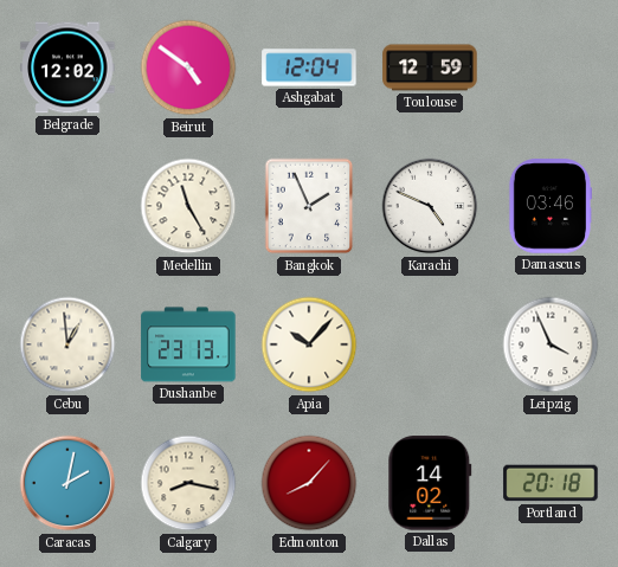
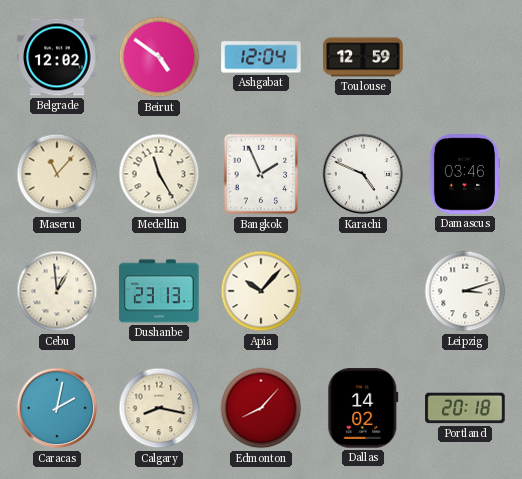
Maseru: none -> 11:07 (57, 174)
Leipzig: 3:56 -> 3:12 (465, 291)
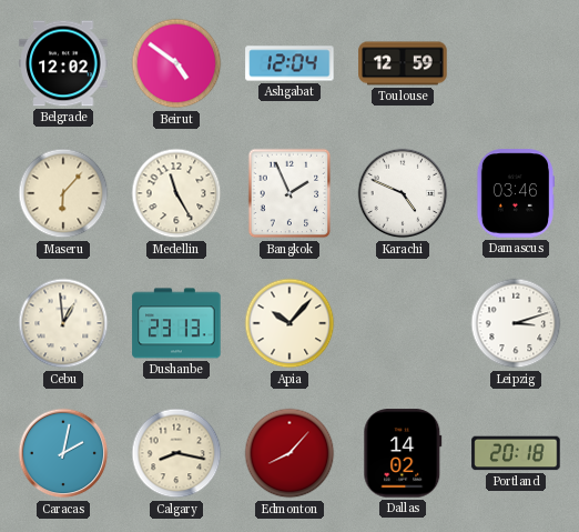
Maseru: 11:07 -> 6:07 (63, 193)
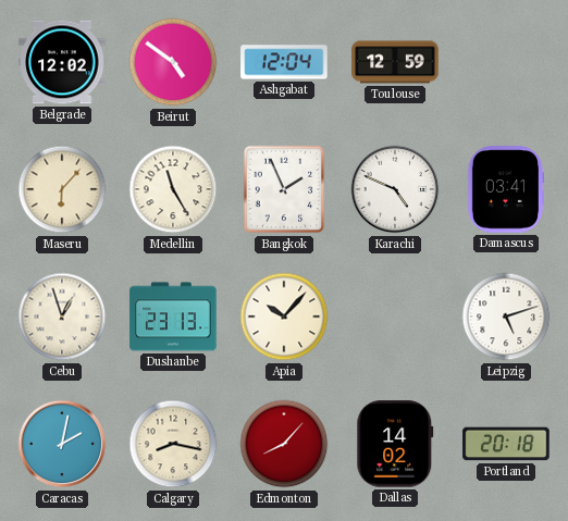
Damascus: 03:46 -> 03:41 (505, 189)
Cebu: 12:59 -> 12:57 (62, 317)
Leipzig: 3:12 -> 5:12 (506, 317)
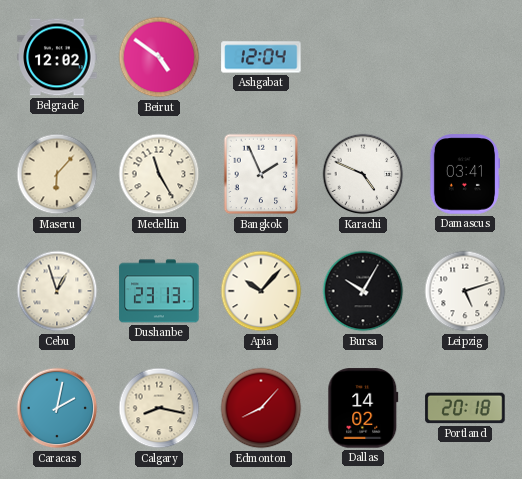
Toulouse: 12:59 -> none (395, 62)
Bursa: none -> 10:05 (363, 291)
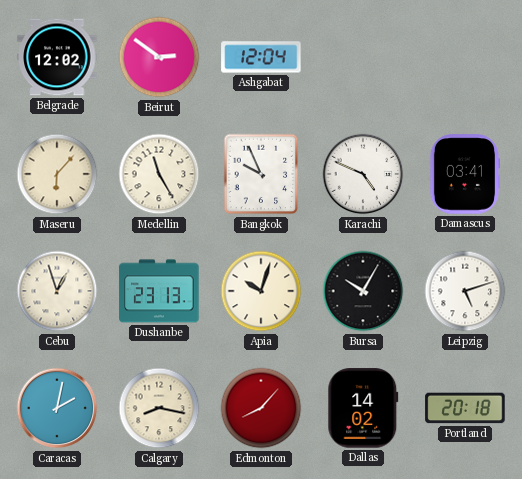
Beirut: 4:51 -> 2:51 (159, 57)
Bangkok: 1:56 -> 9:56 (261, 174)
Apia: 10:07 -> 10:03 (261, 291)
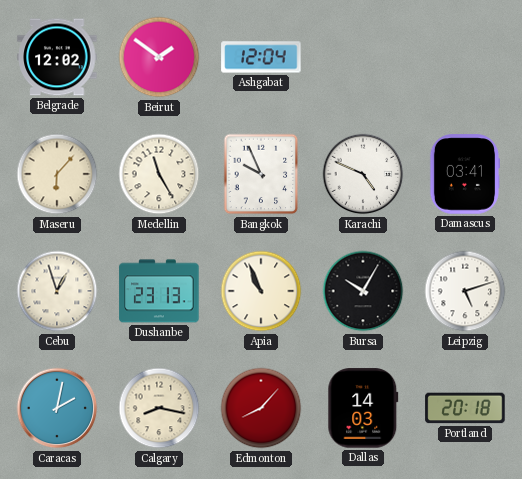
Beirut: 2:51 -> 1:51 (159, 57)
Apia: 10:03 -> 10:56 (261, 291)
Dallas: 14:02 -> 14:03 (363, 408)
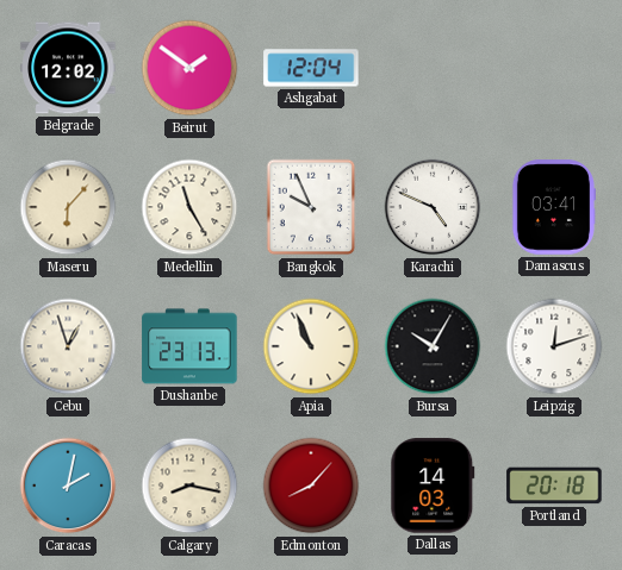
Leipzig: 5:12 -> 12:12 (554, 346)
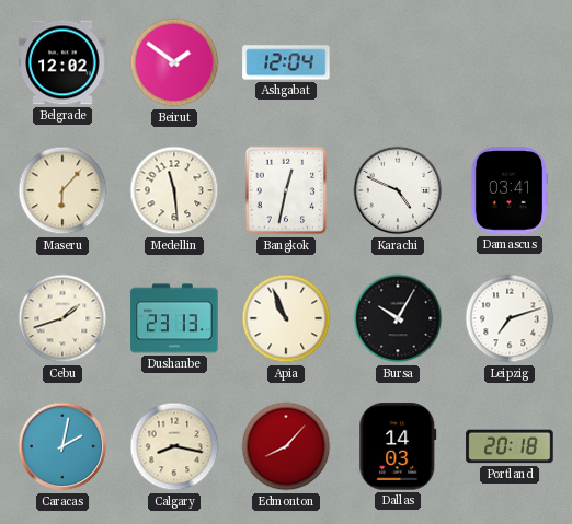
Medellin: 11:25 -> 11:29 (174, 190)
Bangkok: 9:56 -> 12:32 (286, 190)
Cebu: 12:57 -> 1:42 (62, 318)
Leipzig: 12:12 -> 7:12 (510, 318)
